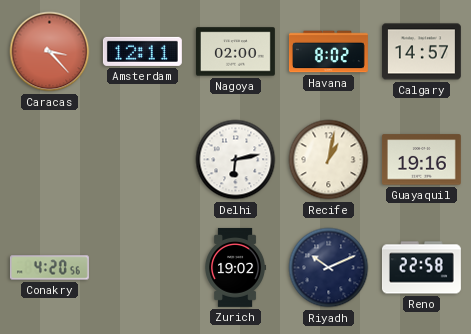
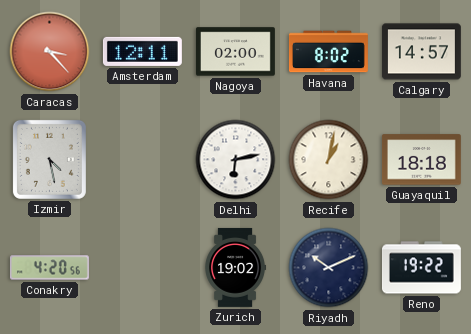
Izmir: none -> 4:28 (49, 159)
Guayaquil: 19:16 -> 18:18 (421, 160)
Reno: 22:58 -> 19:22 (421, 268)
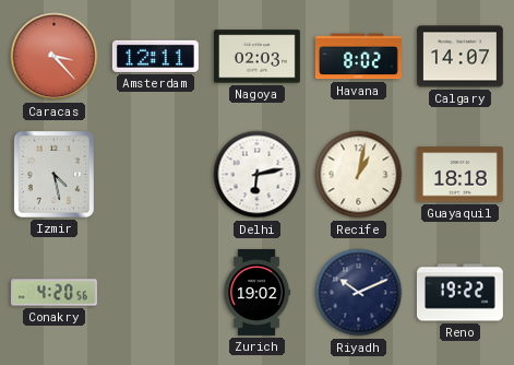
Nagoya: 02:00 -> 02:03 (256, 57)
Calgary: 14:57 -> 14:07 (459, 57)
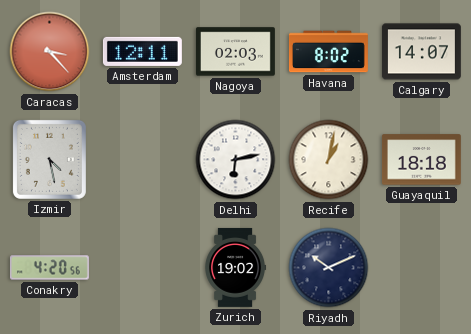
Reno: 19:22 -> none (459, 293)
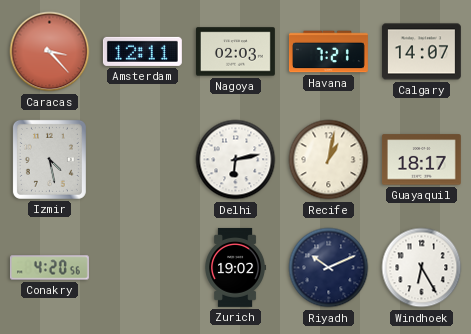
Havana: 8:02 -> 7:21 (328, 52)
Guayaquil: 18:18 -> 18:17 (421, 160)
Windhoek: none -> 6:25 (422, 268)
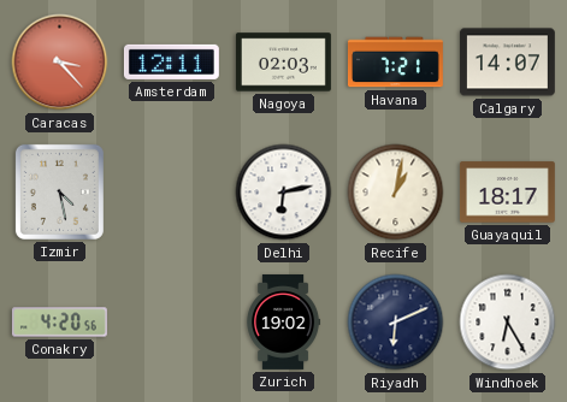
Riyadh: 10:11 -> 6:11 (396, 323)
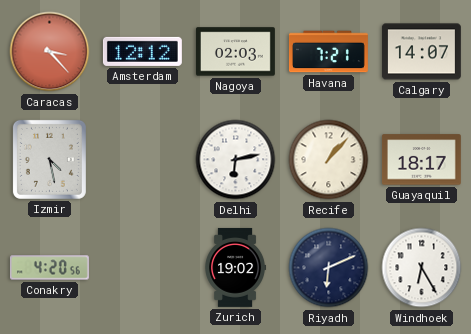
Amsterdam: 12:11 -> 12:12 (142, 51)
Recife: 1:02 -> 1:07 (329, 160)
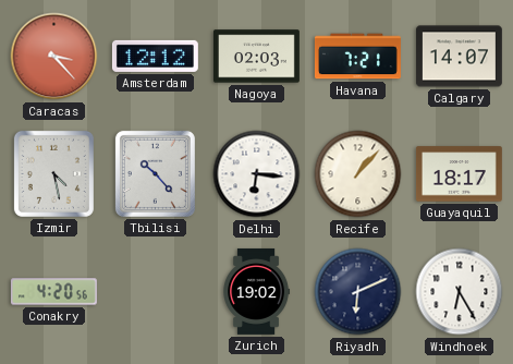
Tbilisi: none -> 10:23 (155, 173)
Delhi: 6:13 -> 6:16 (257, 174)
